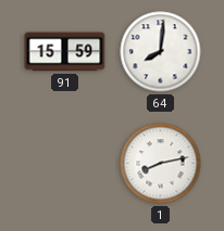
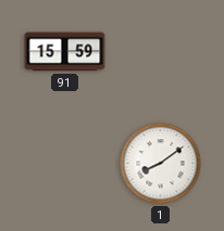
64: 8:01 -> none (161, 52)
1: 8:13 -> 8:09 (161, 164)
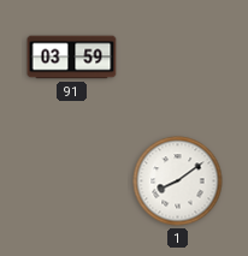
91: 15:59 -> 03:59 (72, 58)
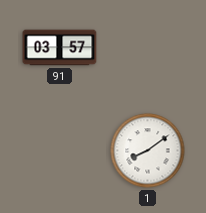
91: 03:59 -> 03:57 (60, 48)
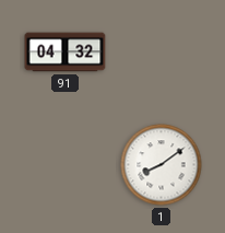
91: 03:57 -> 04:32 (66, 53)
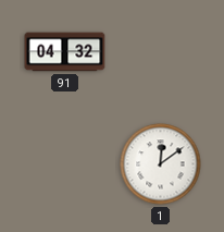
1: 8:09 -> 12:09 (161, 164)
